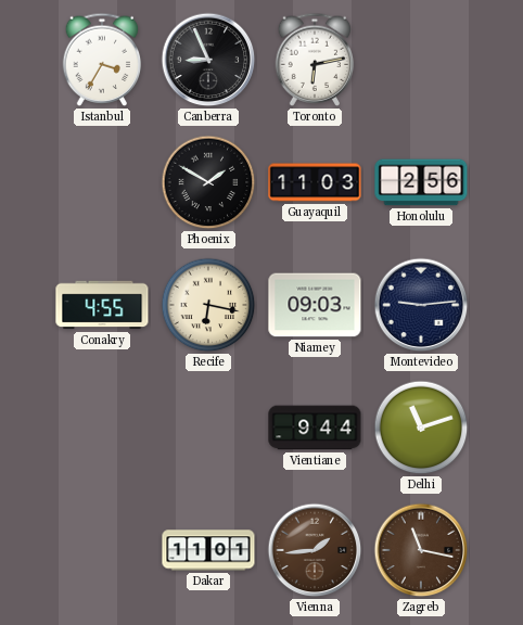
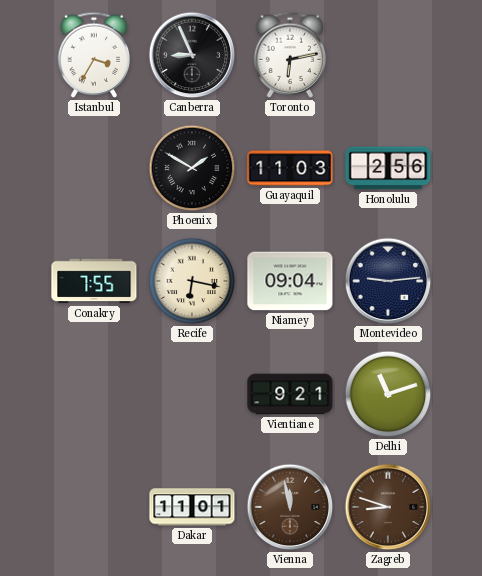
Conakry: 4:55 -> 7:55 (94, 281)
Niamey: 09:03 -> 09:04 (290, 281)
Vientiane: 9:44 -> 9:21 (290, 394)
Vienna: 1:44 -> 11:58 (290, 507)
Zagreb: 11:17 -> 8:48 (388, 507)
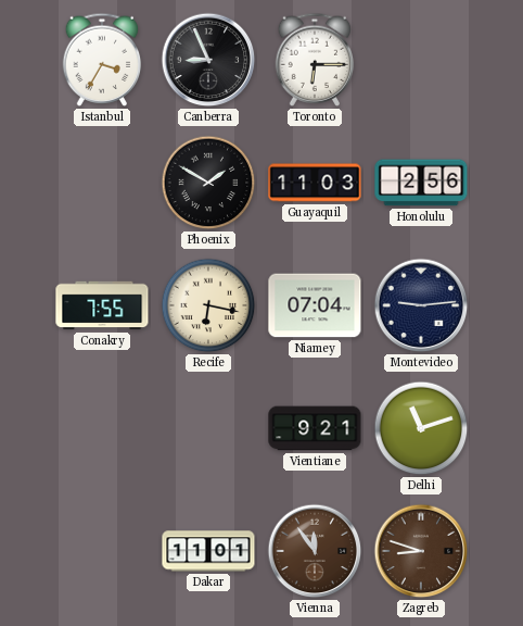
Toronto: 6:13 -> 6:15 (315, 60)
Niamey: 09:04 -> 07:04 (315, 305)
Vienna: 11:58 -> 11:54 (315, 551)
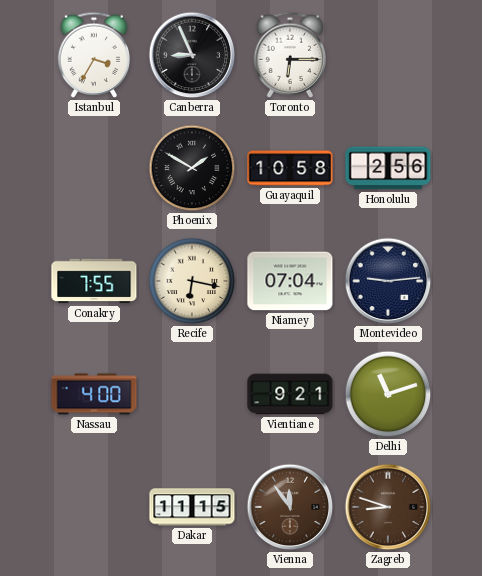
Guayaquil: 11:03 -> 10:58 (290, 168)
Nassau: none -> 4:00 (94, 394)
Dakar: 11:01 -> 11:15 (192, 507)
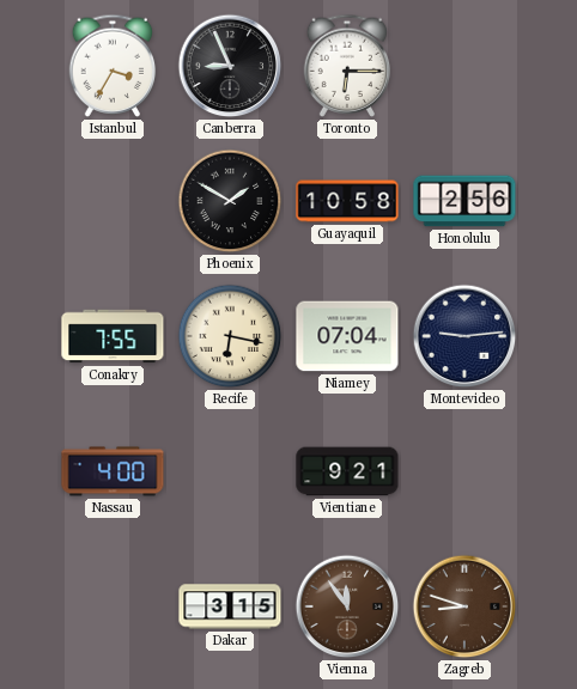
Delhi: 11:12 -> none (388, 394)
Dakar: 11:15 -> 3:15 (230, 606)
